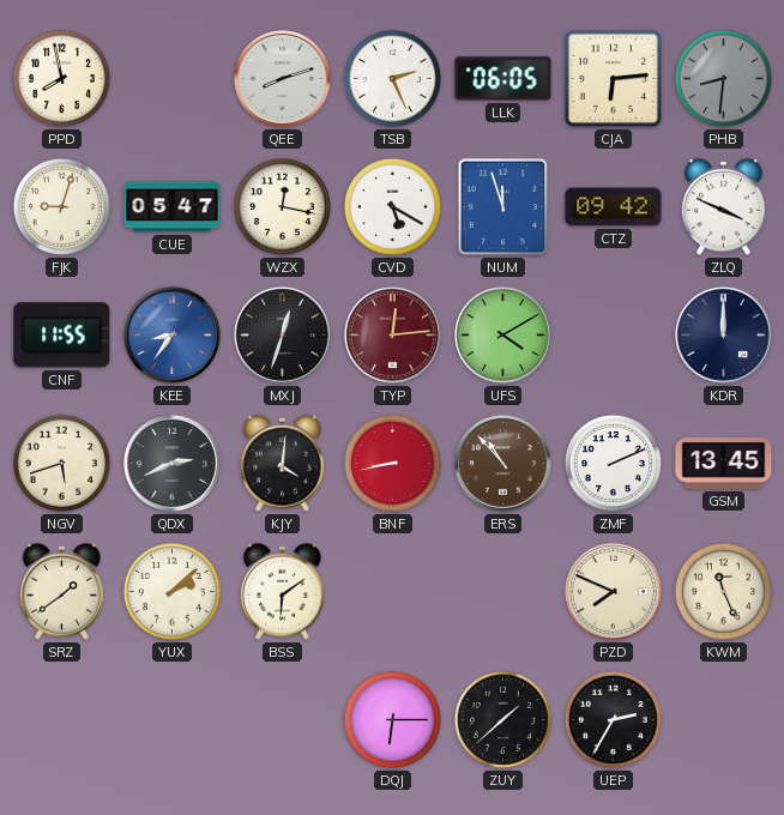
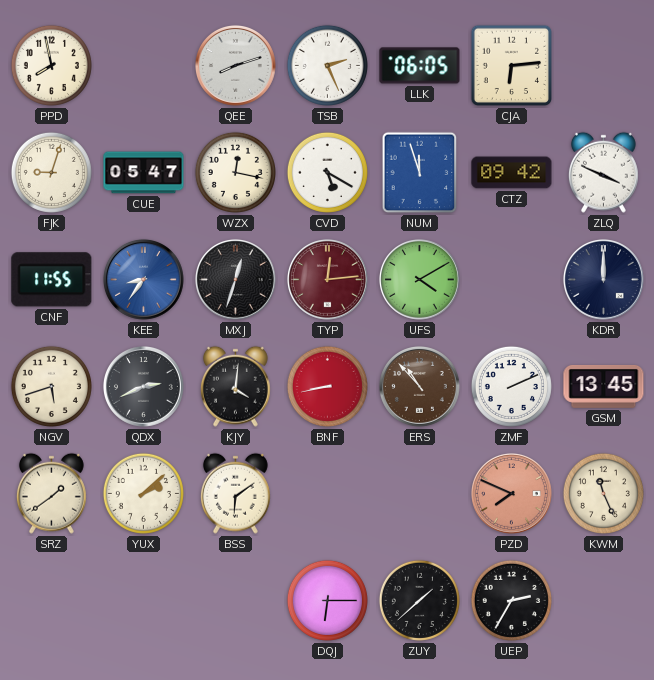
PHB: 8:31 -> none (723, 78)
PZD dial: cream -> salmon (511, 493)
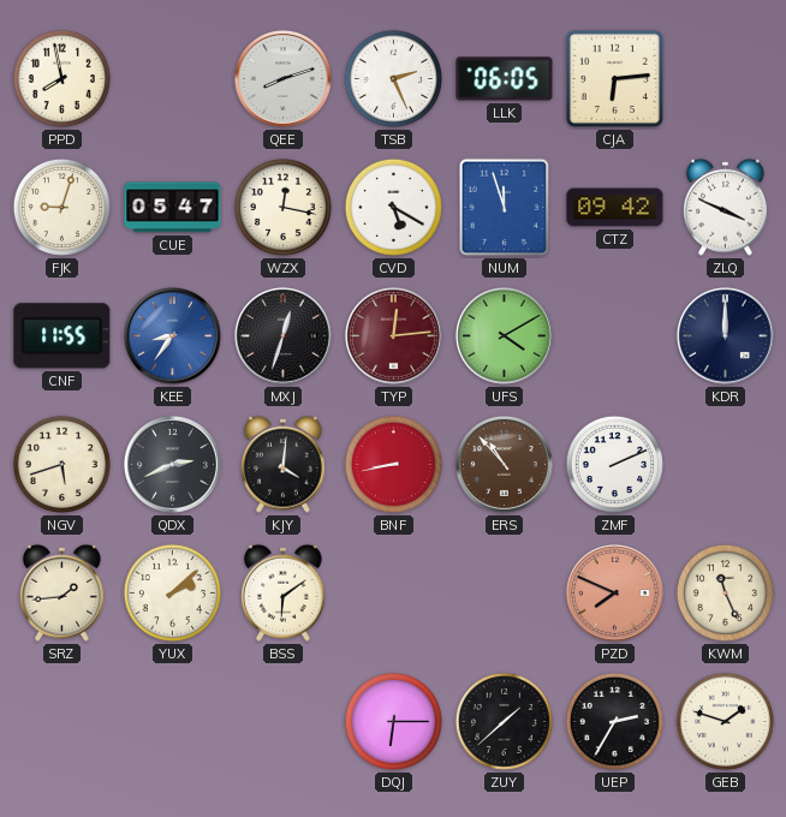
GSM: 13:45 -> none (604, 386)
SRZ: 1:39 -> 1:44 (61, 592)
GEB: none -> 1:48 (725, 721)
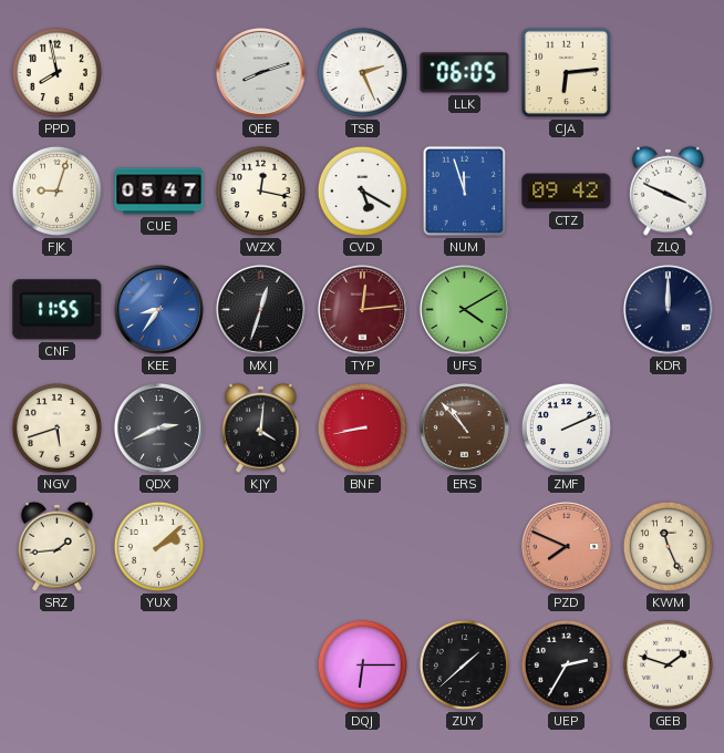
BSS: 6:09 -> none (282, 592)
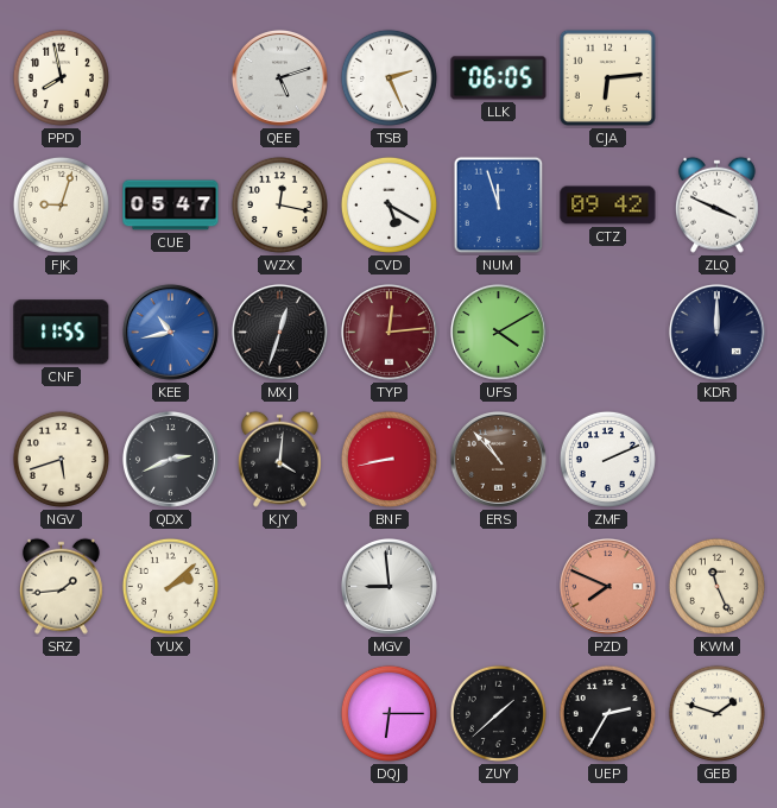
QEE: 8:12 -> 5:12 (279, 77)
KEE: 8:36 -> 10:43 (170, 332)
MGV: none -> 8:59 (389, 586)
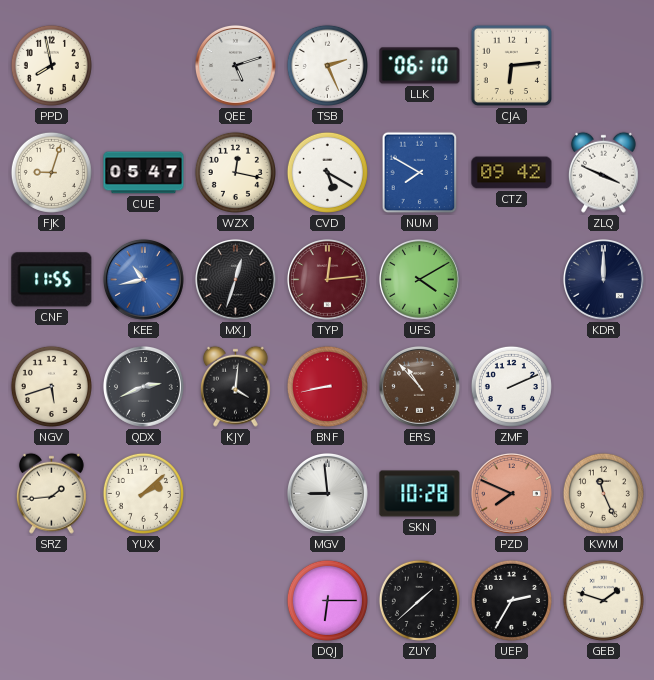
LLK: 06:05 -> 06:10 (420, 66)
NUM: 11:57 -> 7:50 (420, 173)
SKN: none -> 10:28 (420, 494)
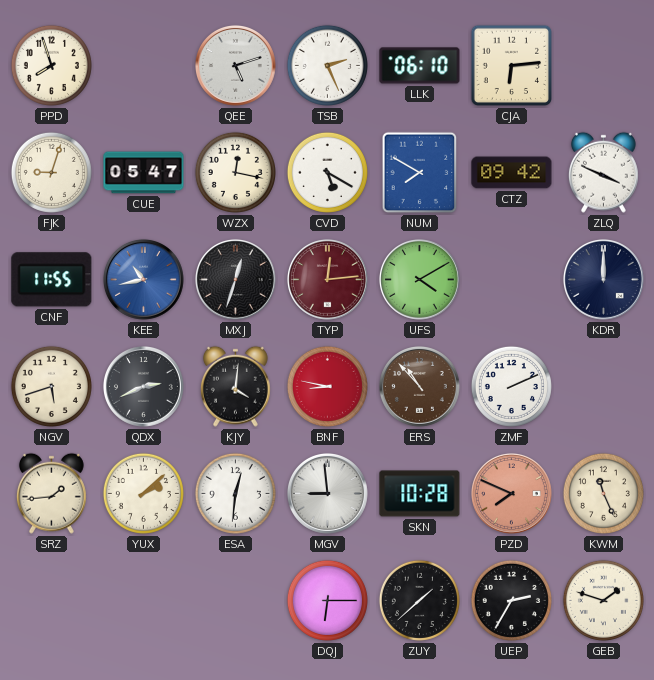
PPD: 7:58 -> 7:57 (51, 65)
BNF: 8:43 -> 8:47 (327, 386)
ESA: none -> 12:31 (235, 493)
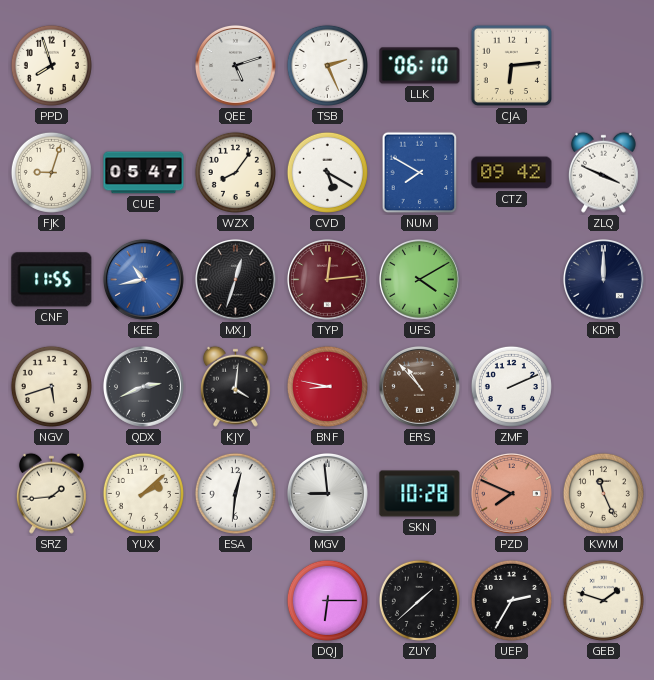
WZX: 12:17 -> 8:06 (235, 172)
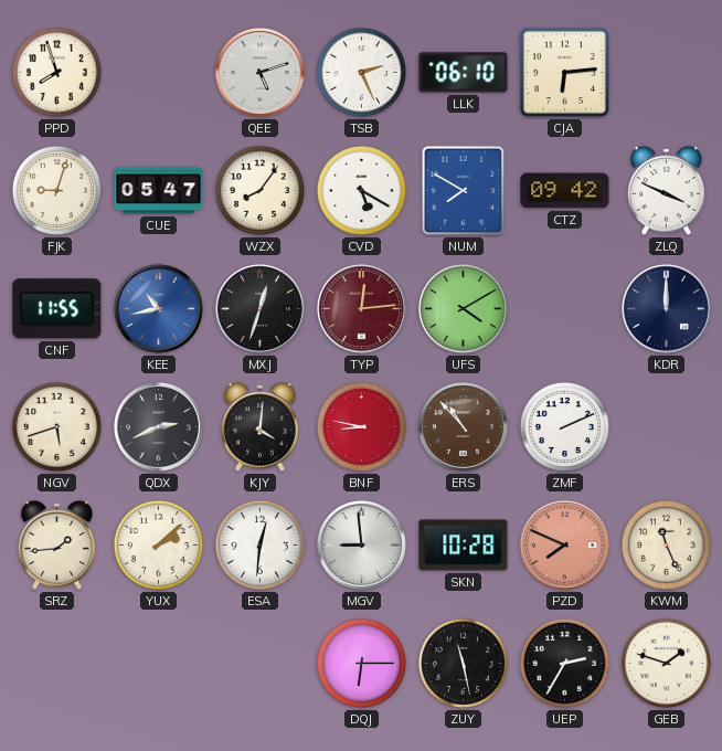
ZUY: 1:38 -> 11:28 (463, 663)
